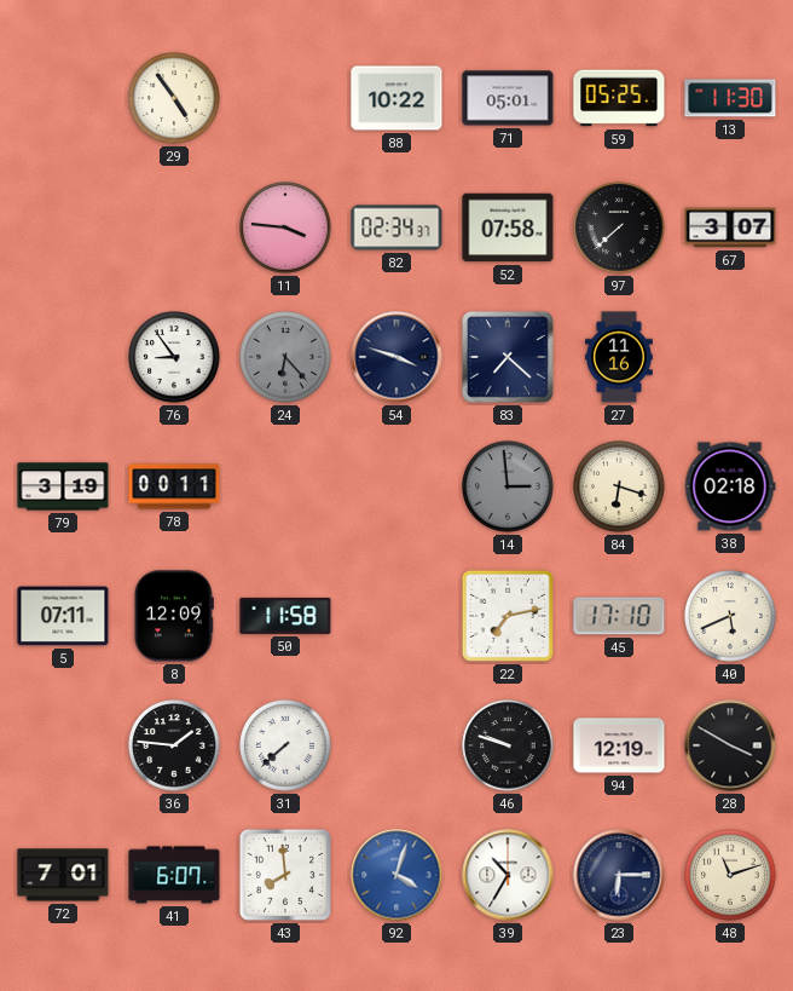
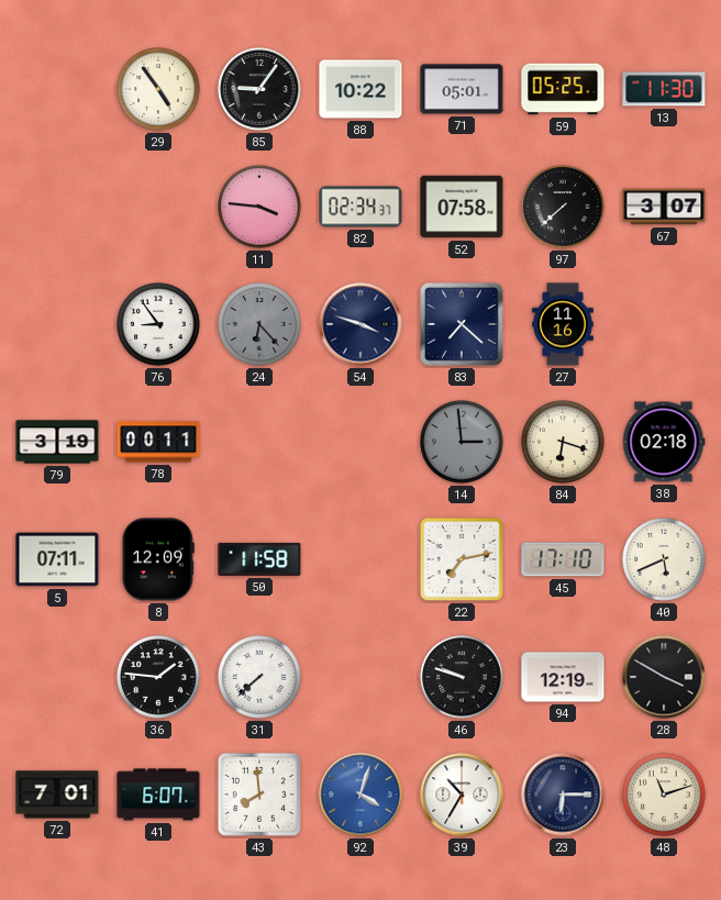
85: none -> 9:06 (259, 89)
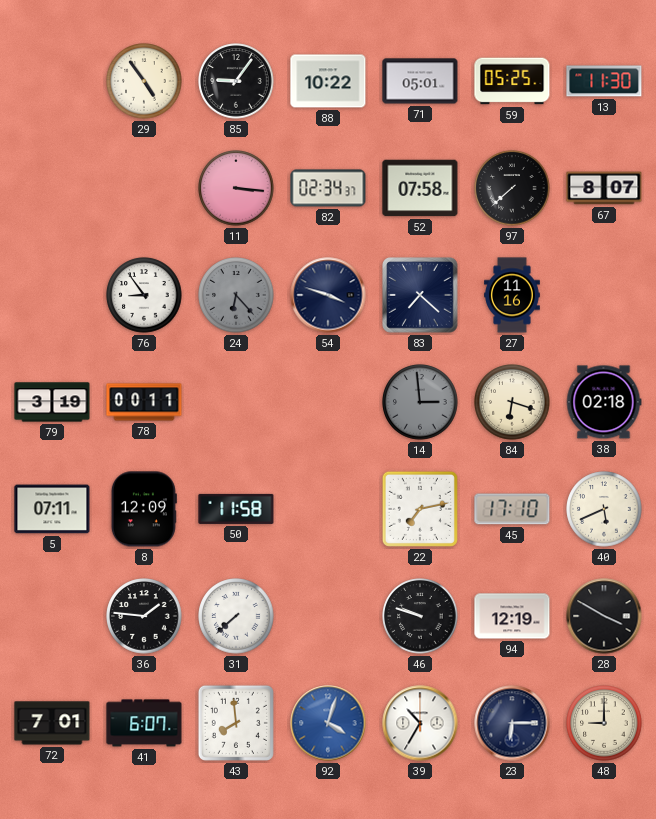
11: 3:46 -> 3:16 (236, 188)
67: 3:07 -> 8:07 (604, 188)
48: 11:12 -> 9:00 (604, 723)
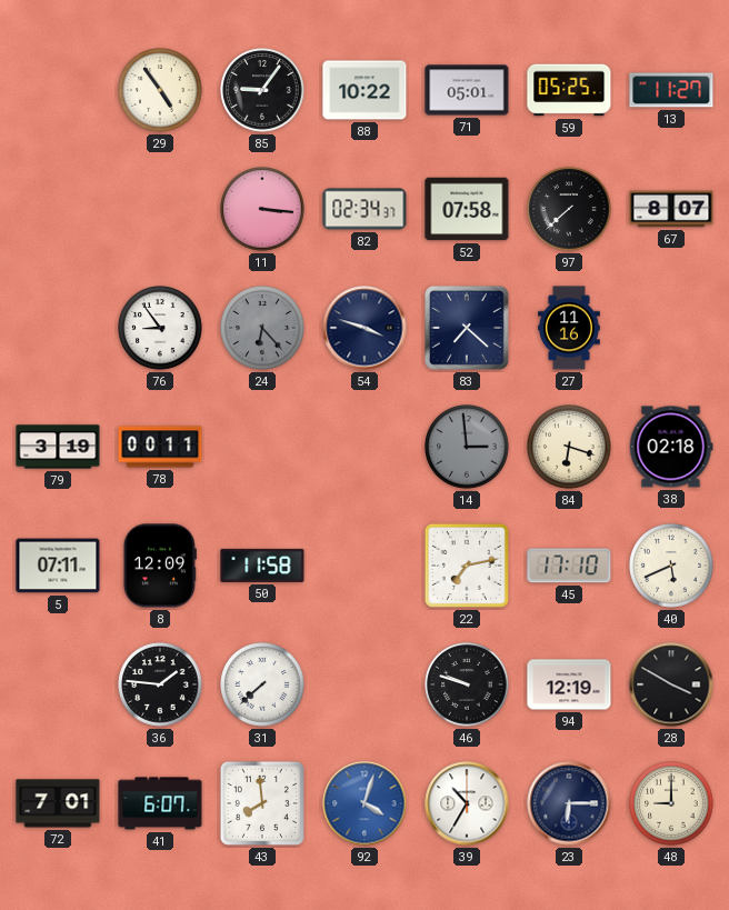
13: 11:30 -> 11:27 (671, 90)
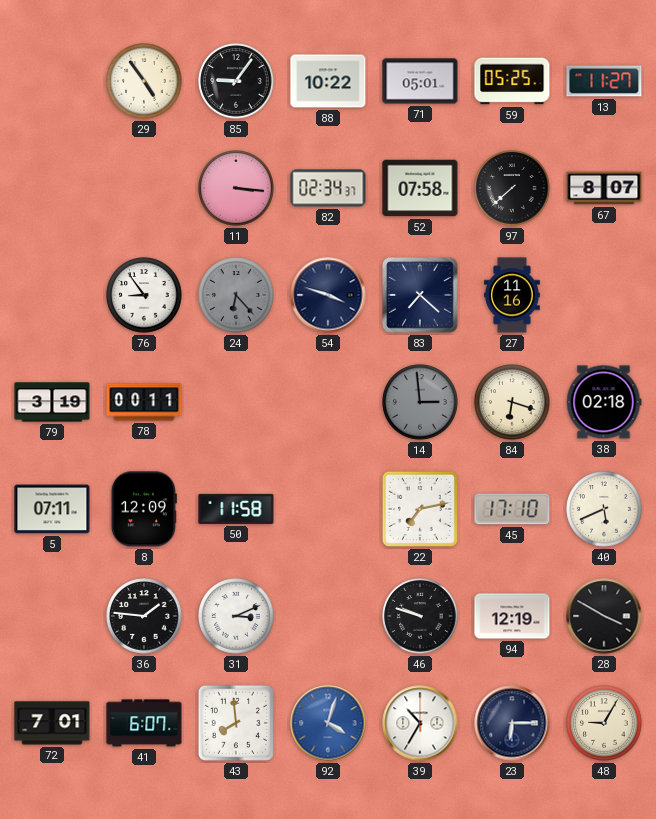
31: 7:38 -> 3:11 (236, 616)
48: 9:00 -> 9:05 (604, 723)
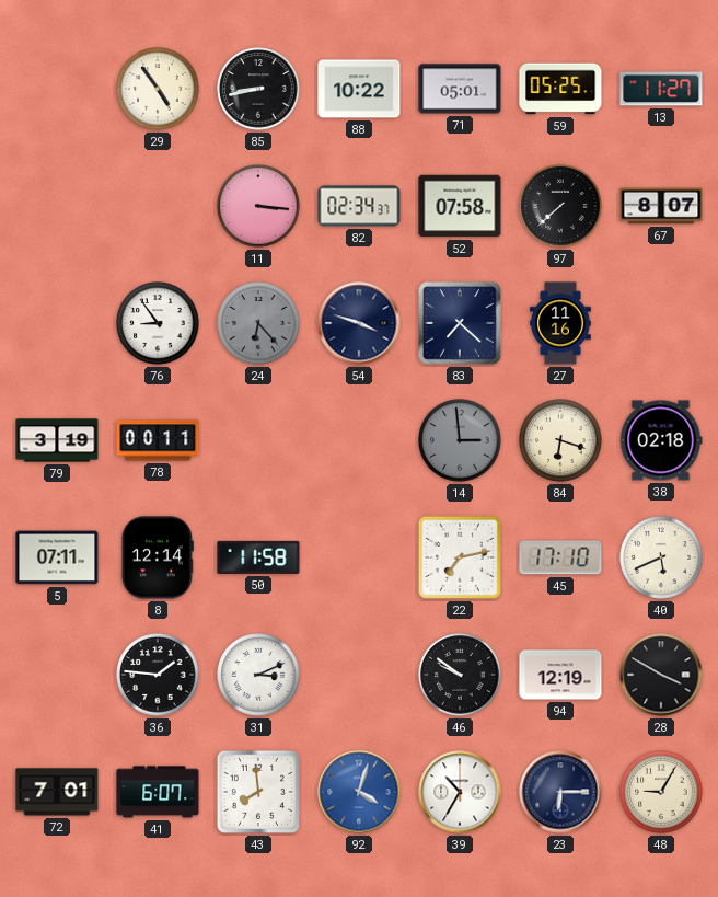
85: 9:06 -> 8:43 (258, 89)
8: 12:09 -> 12:14 (158, 557)
46: 9:48 -> 9:51 (460, 675)
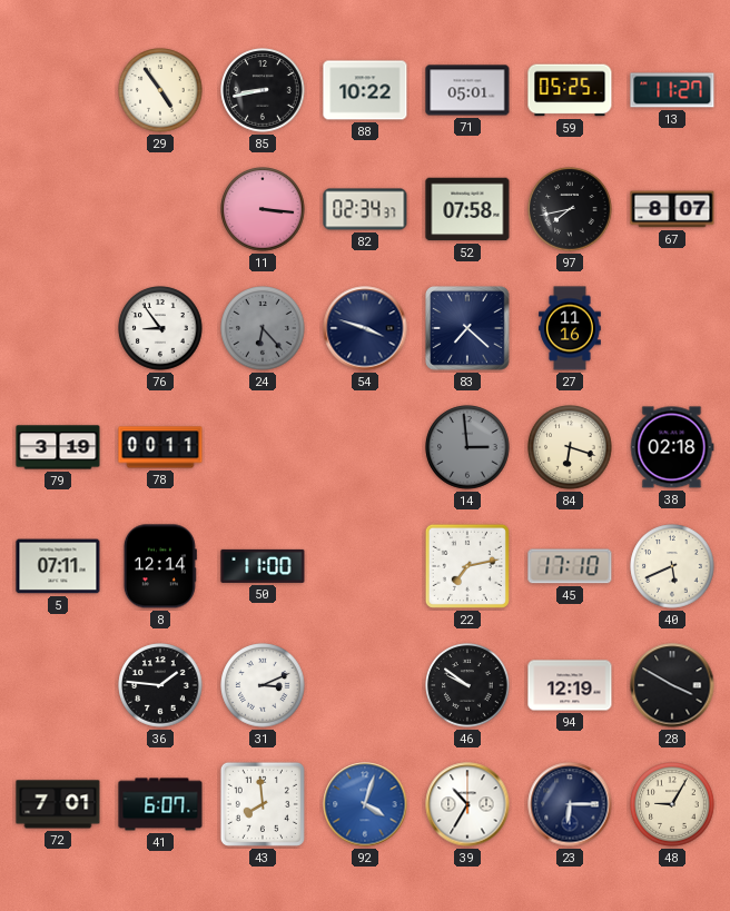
97: 7:38 -> 7:43 (570, 209)
50: 11:58 -> 11:00 (263, 566)
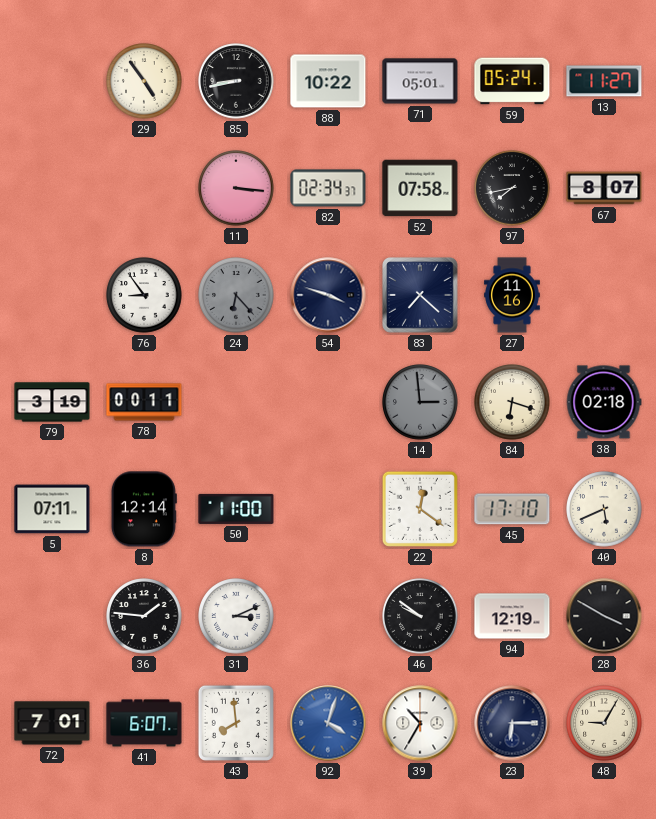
59: 05:25 -> 05:24 (512, 81)
22: 7:13 -> 12:21 (420, 509)
